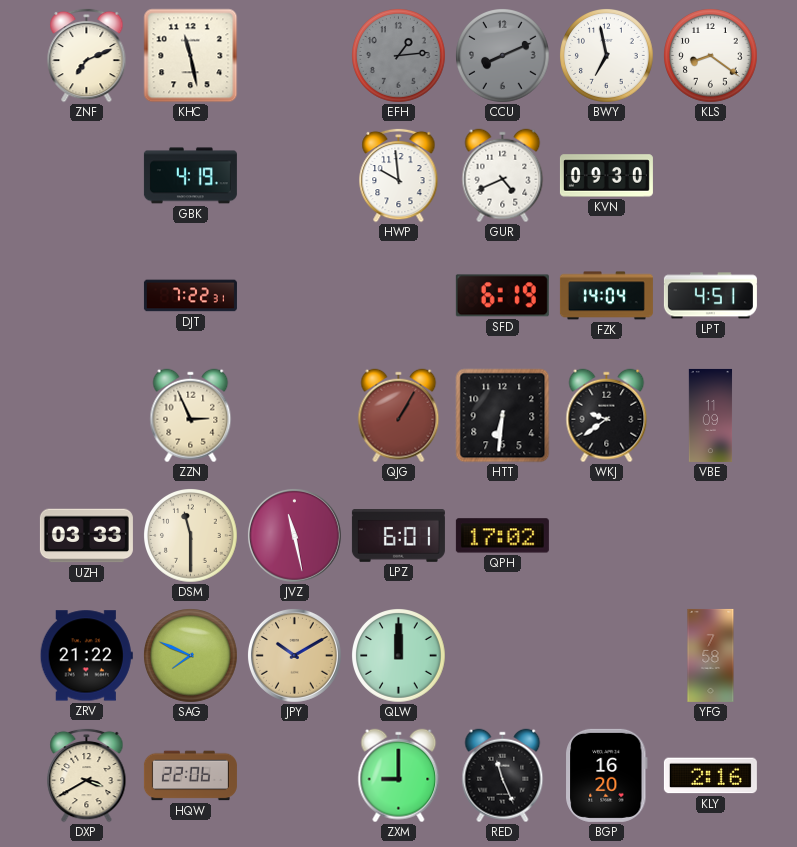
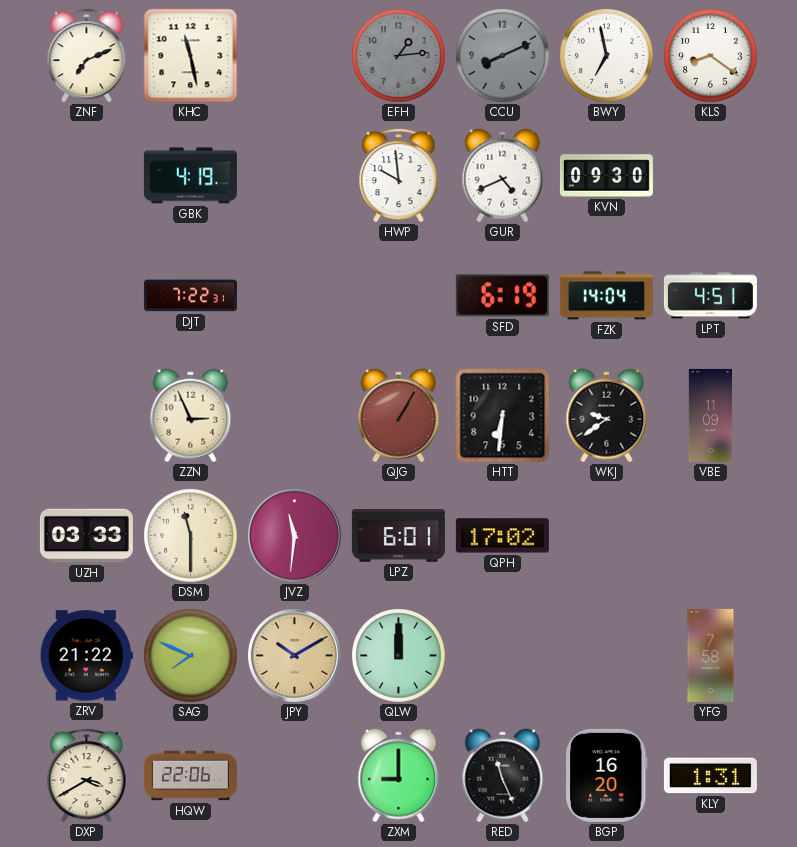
JVZ: 11:28 -> 11:31 (294, 535)
KLY: 2:16 -> 1:31 (710, 776)
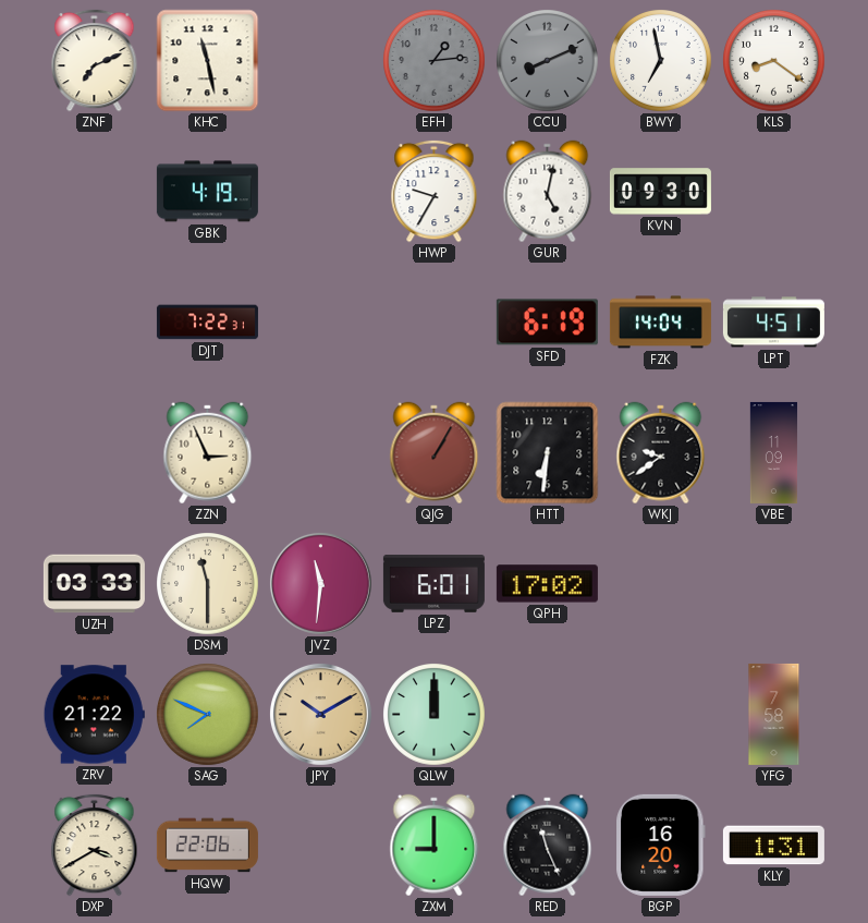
HWP: 9:59 -> 9:35 (435, 191)
GUR: 4:41 -> 5:02 (548, 192)
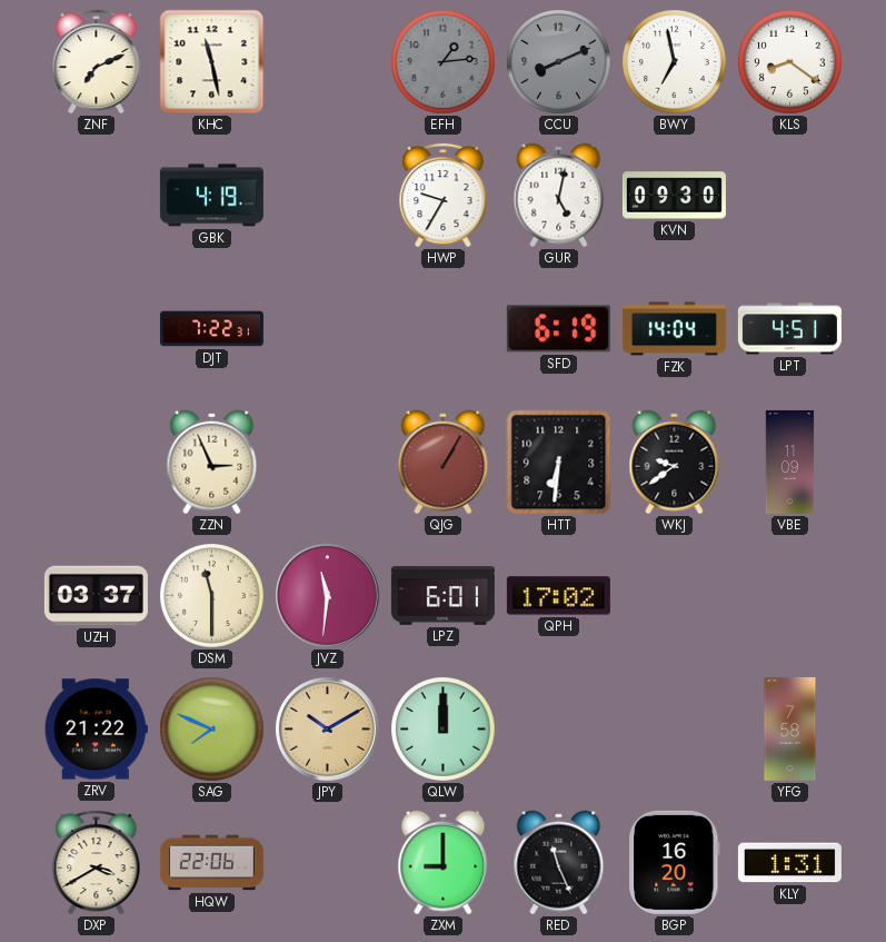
UZH: 03:33 -> 03:37 (96, 596)
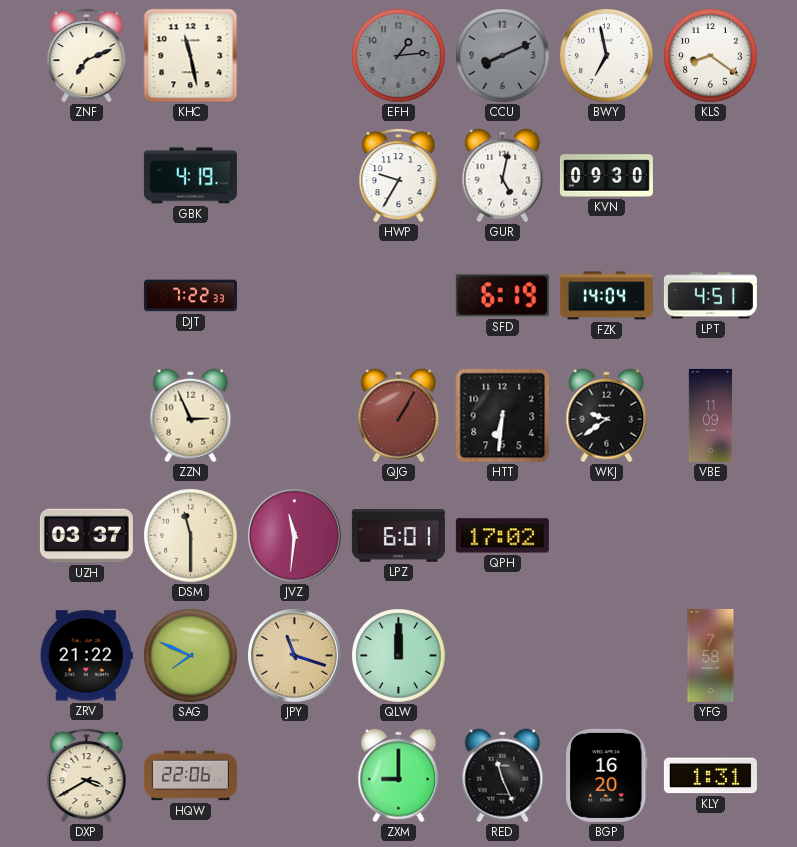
DJT: 7:22:31 -> 7:22:33 (190, 296)
JPY: 10:10 -> 11:18 (294, 655)
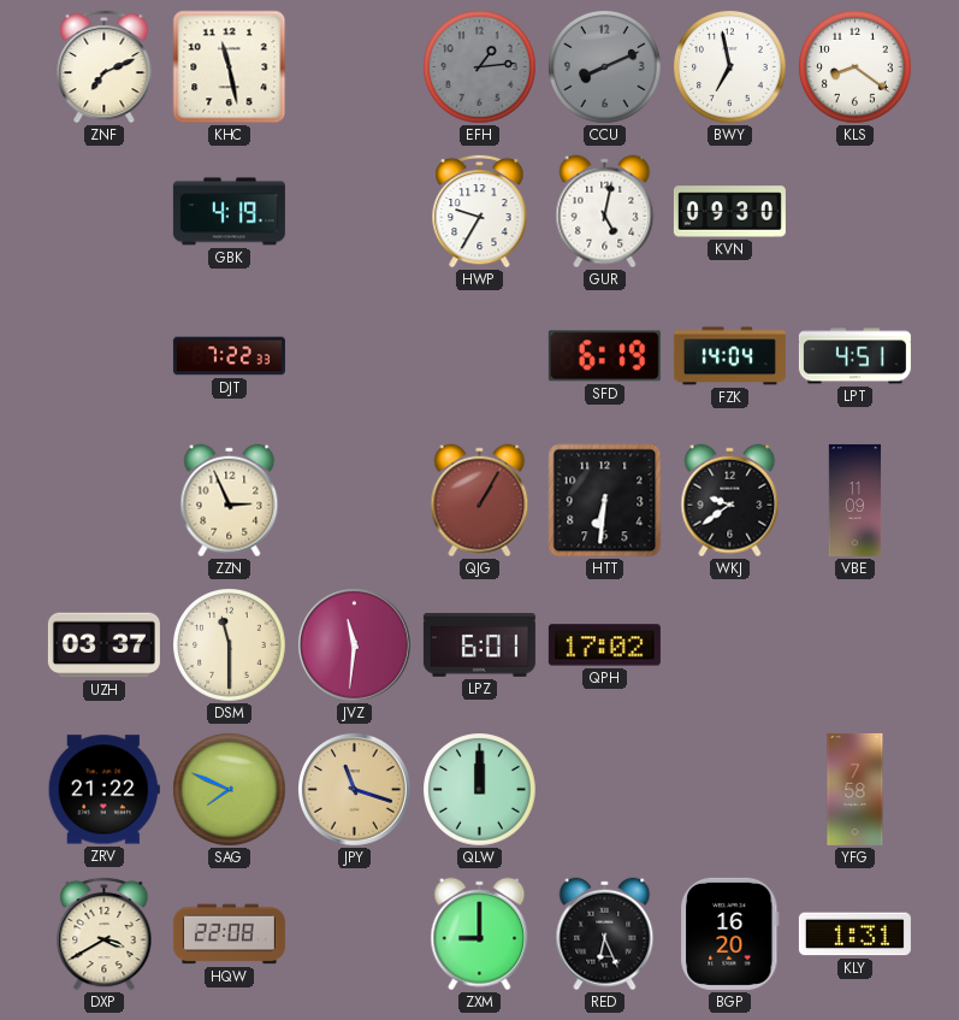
HQW: 22:06 -> 22:08 (229, 934)
RED: 11:26 -> 6:26 (605, 934)
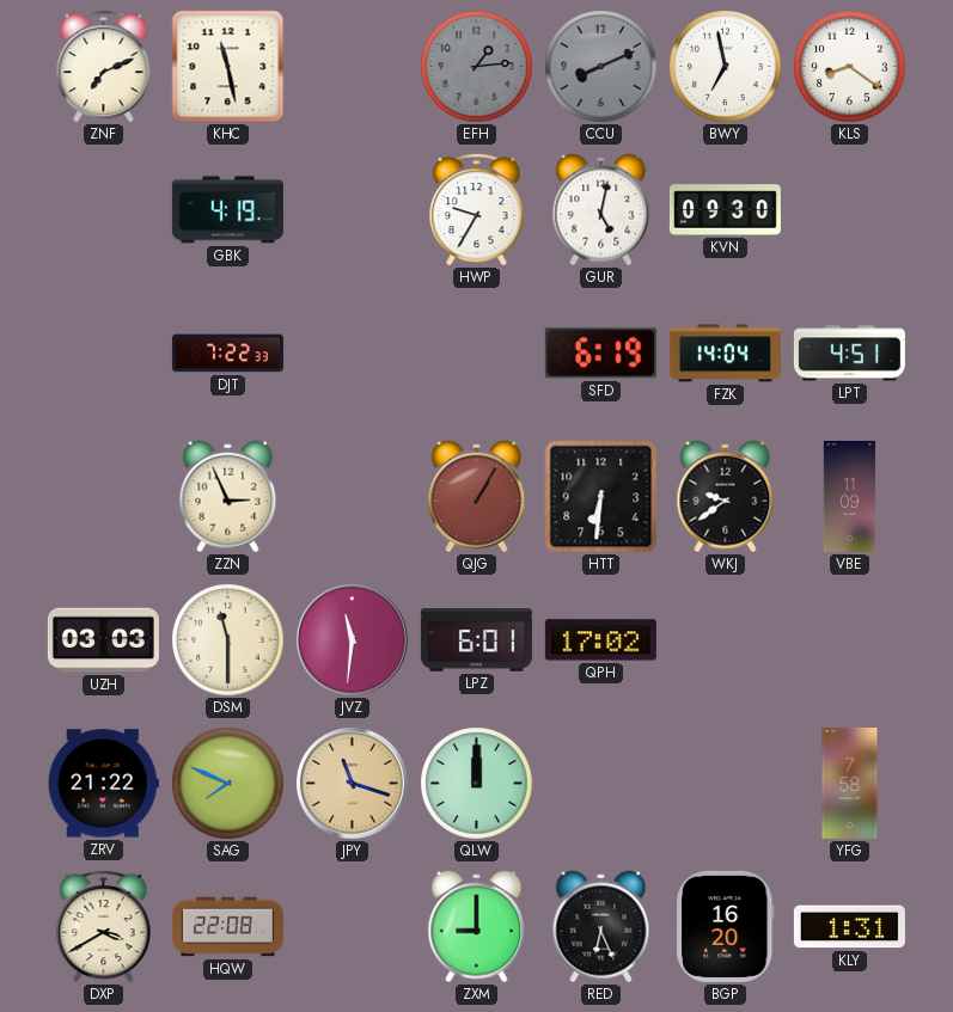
UZH: 03:37 -> 03:03 (103, 640)
